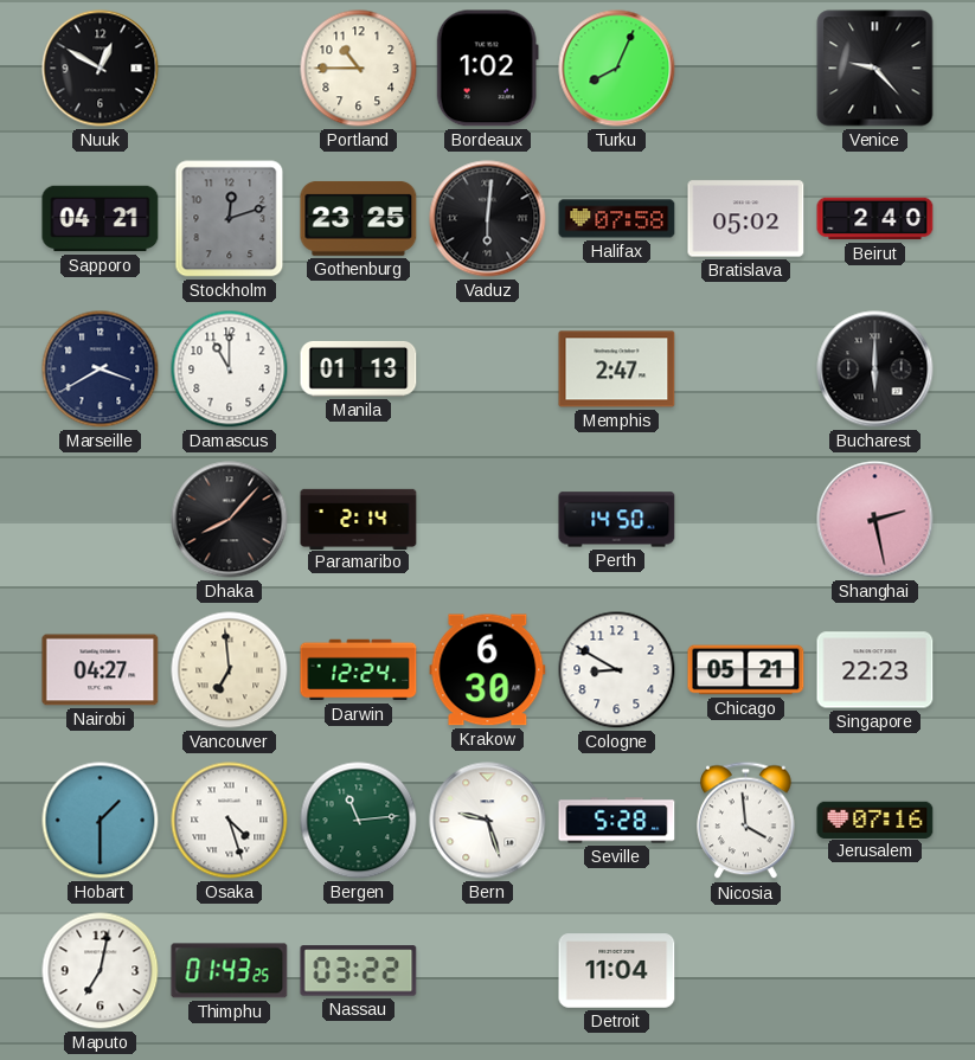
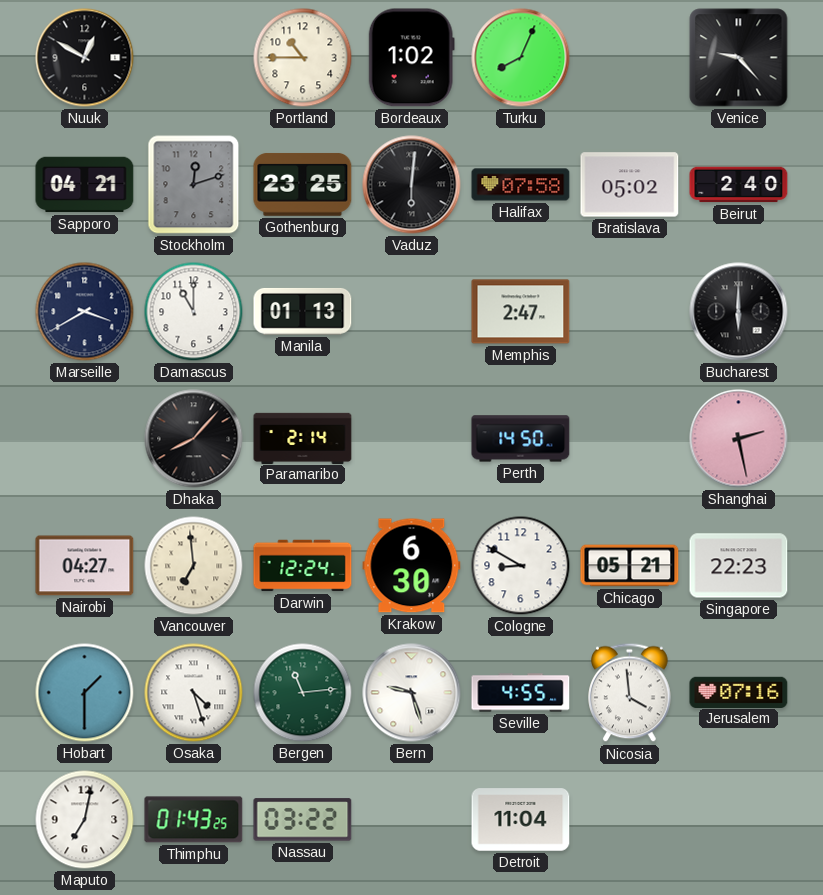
Seville: 5:28 -> 4:55 (521, 693)
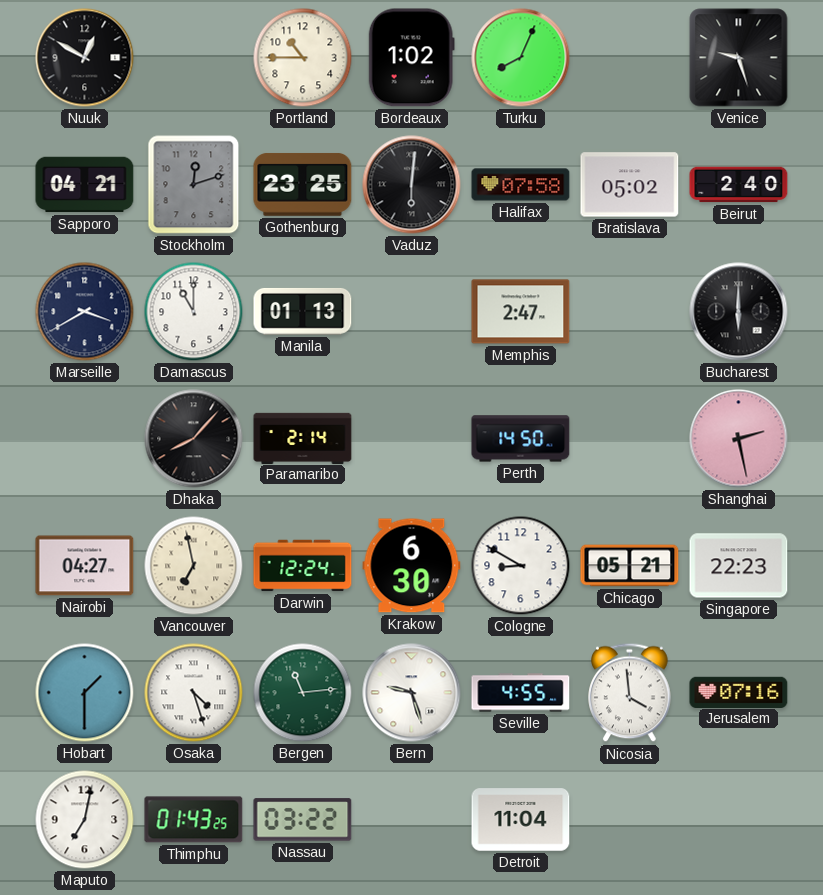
Venice: 9:23 -> 9:27 (739, 58)
Vancouver: 6:59 -> 6:58 (194, 566)
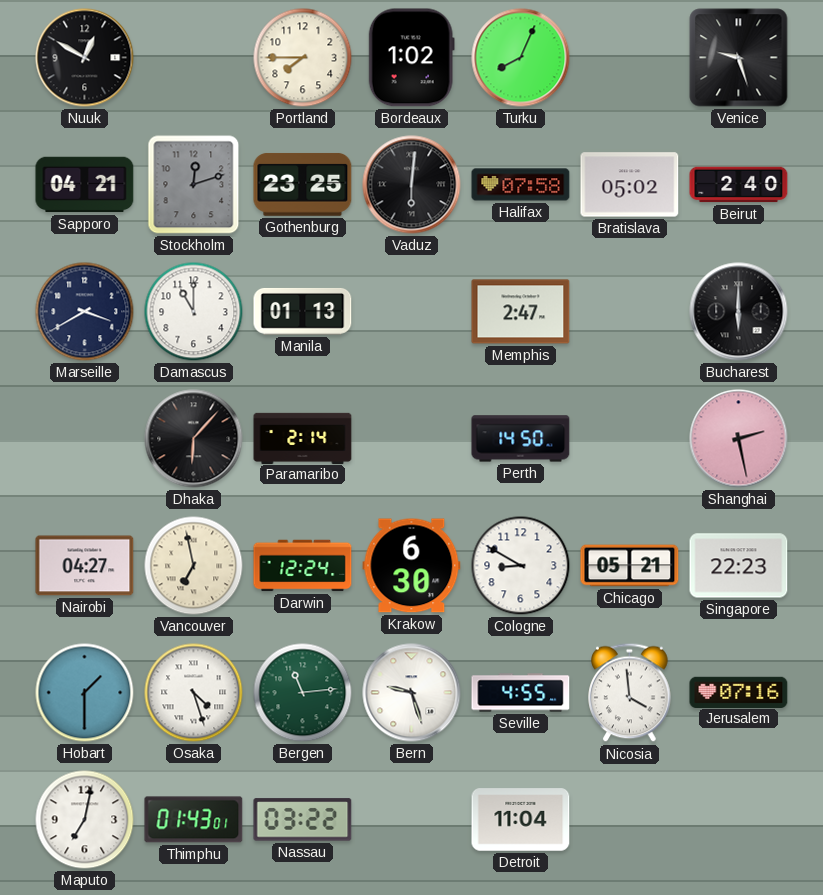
Portland: 10:45 -> 7:45 (303, 58)
Dhaka: 8:07 -> 6:07 (194, 439)
Thimphu: 01:43:25 -> 01:43:01 (194, 820)
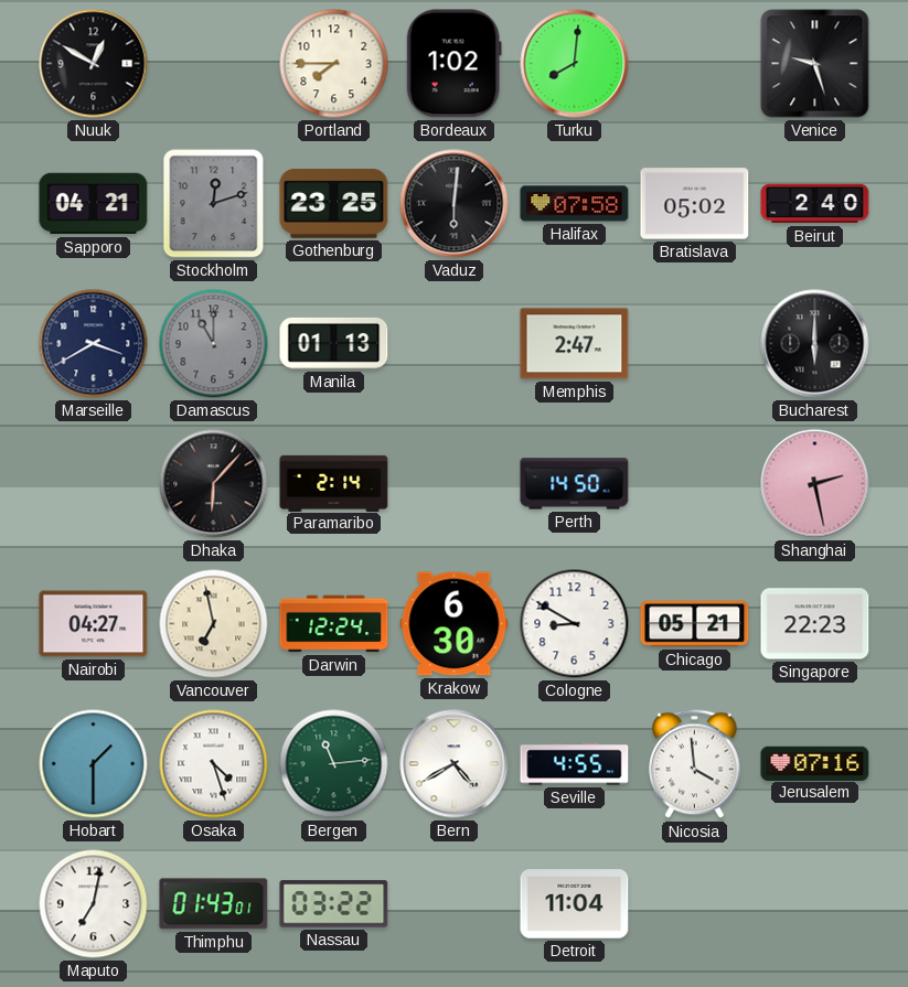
Turku: 8:04 -> 8:01 (575, 64)
Damascus dial: white -> grey (214, 344)
Bern: 9:27 -> 4:40 (455, 764)
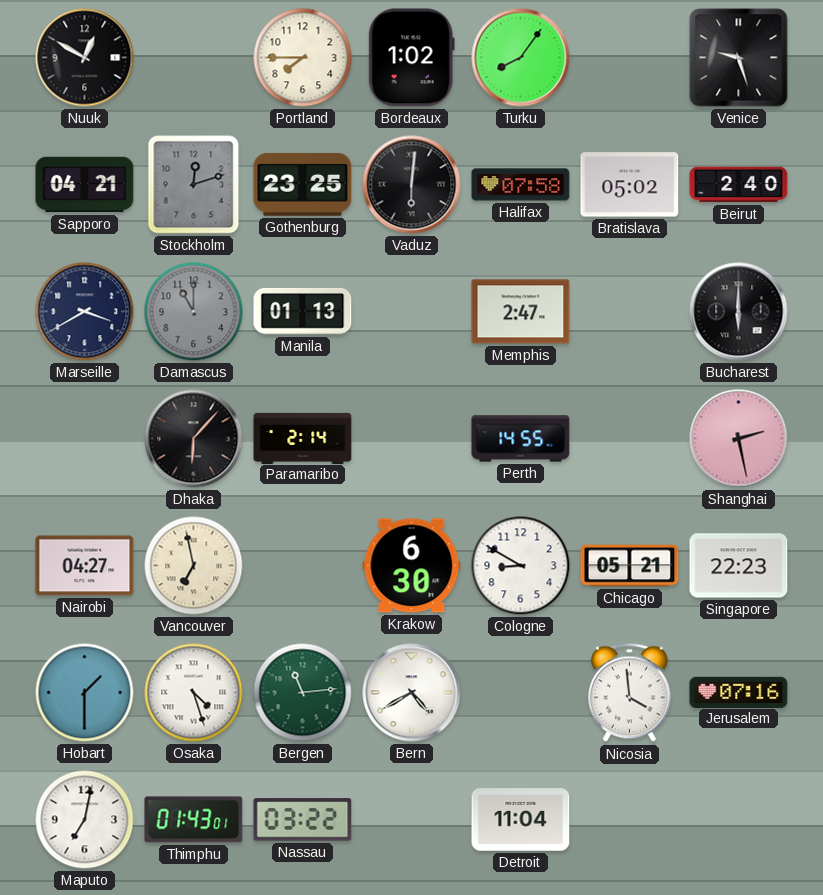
Turku: 8:01 -> 8:06 (521, 58)
Perth: 14:50 -> 14:55 (521, 439)
Darwin: 12:24 -> none (334, 624)
Seville: 4:55 -> none (575, 764)
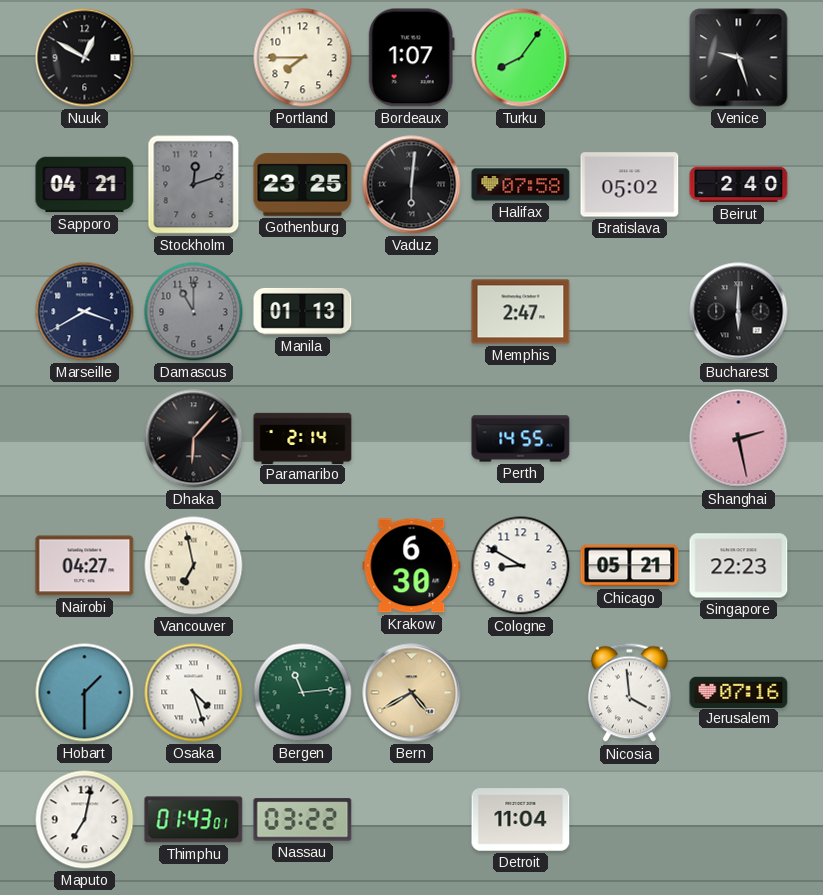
Bordeaux: 1:02 -> 1:07 (411, 58)
Bern dial: white -> champagne (412, 693)
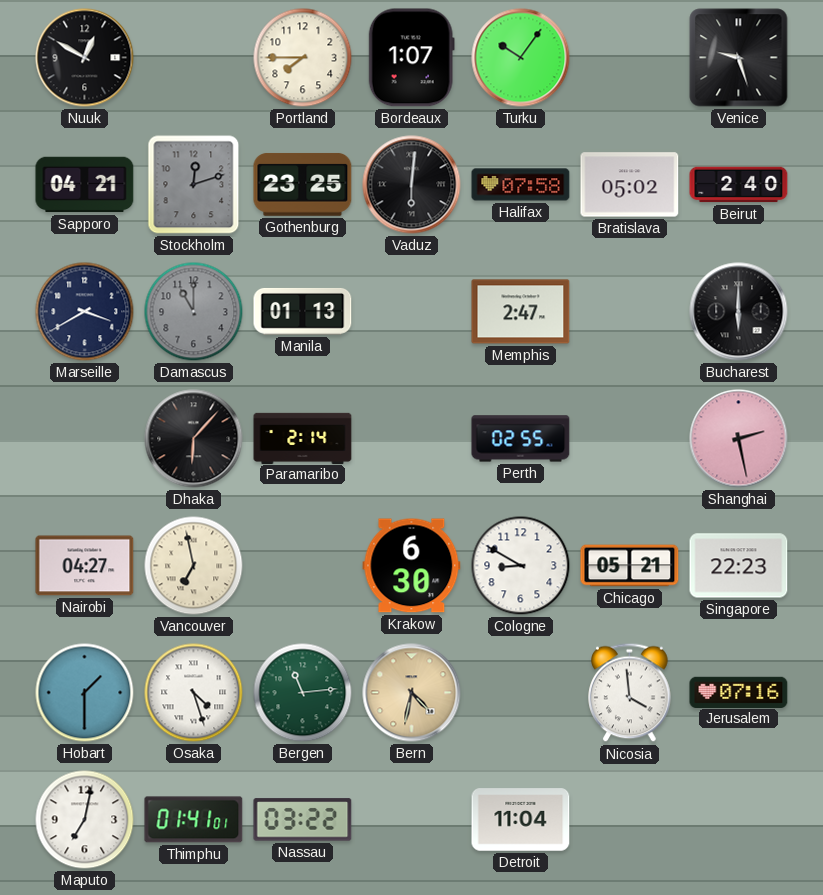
Turku: 8:06 -> 10:06 (521, 58)
Perth: 14:55 -> 02:55 (521, 439)
Bern: 4:40 -> 4:32 (412, 693)
Thimphu: 01:43 -> 01:41 (194, 820)
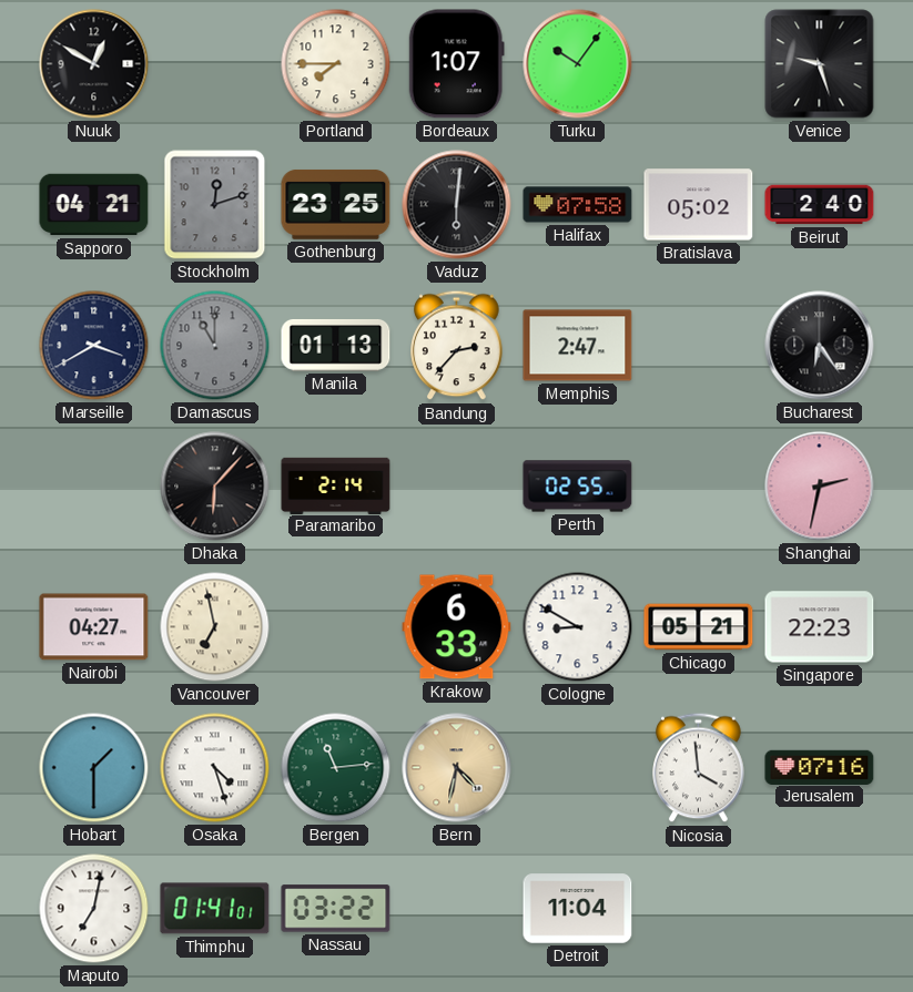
Bandung: none -> 2:37 (457, 346)
Bucharest: 6:00 -> 6:24 (820, 346)
Shanghai: 2:28 -> 2:32 (820, 487)
Krakow: 6:30 -> 6:33 (457, 627)
